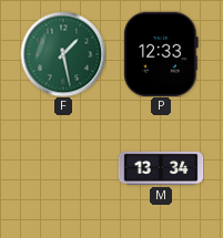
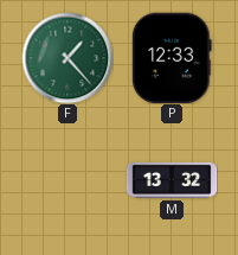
F: 1:28 -> 1:23 (67, 58)
M: 13:34 -> 13:32 (172, 180)
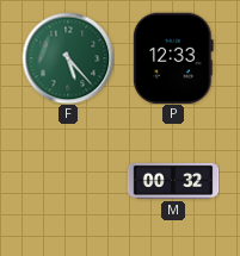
F: 1:23 -> 5:23 (68, 58)
M: 13:32 -> 00:32 (173, 181)
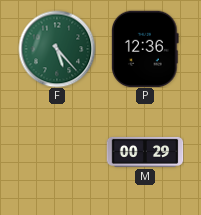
P: 12:33 -> 12:36 (146, 49)
M: 00:32 -> 00:29 (145, 152)
